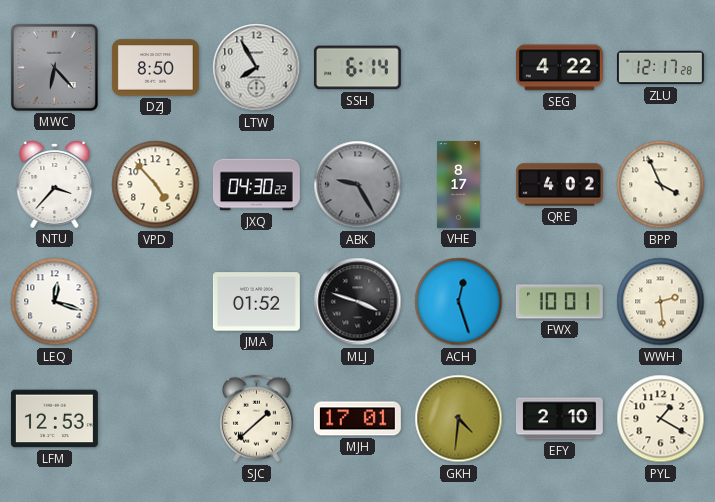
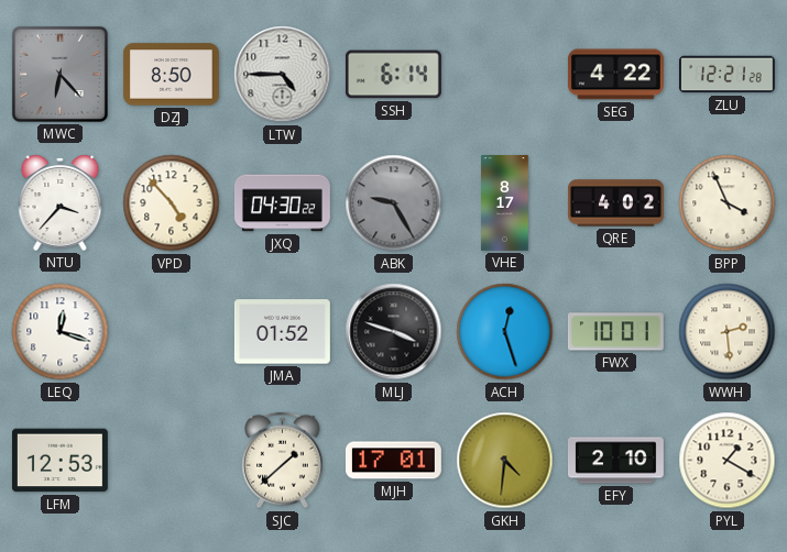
LTW: 7:55 -> 4:45 (283, 75)
ZLU: 12:17 -> 12:21 (726, 75)
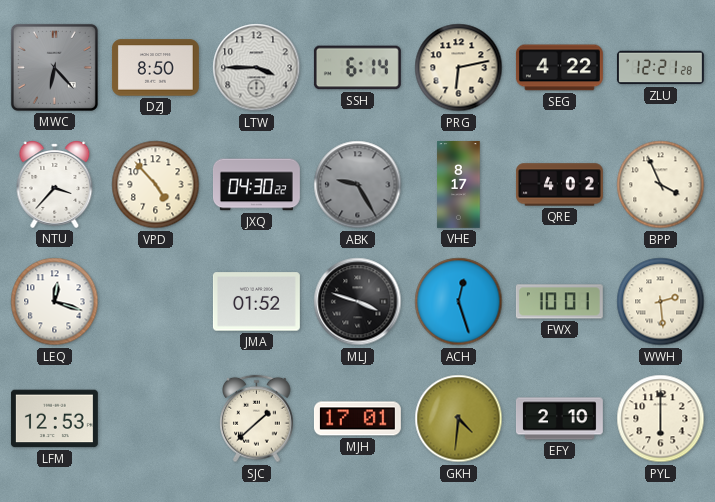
LTW: 4:45 -> 3:45 (257, 68)
PRG: none -> 6:13 (459, 68)
PYL: 1:20 -> 6:00 (661, 419)
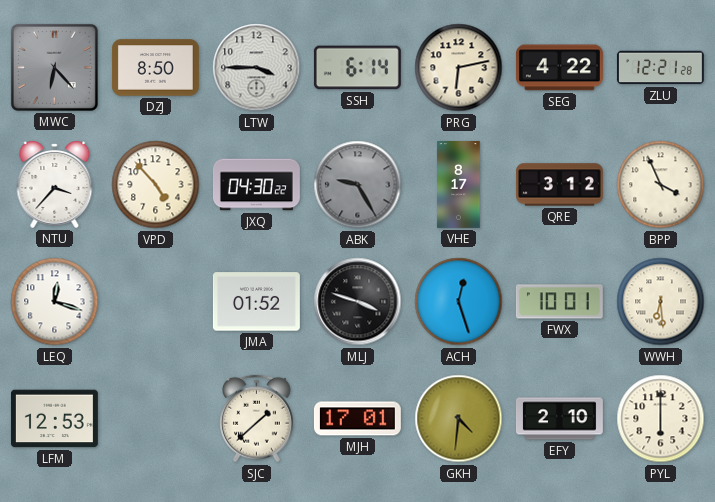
QRE: 4:02 -> 3:12 (560, 185)
WWH: 2:29 -> 6:29 (661, 302)
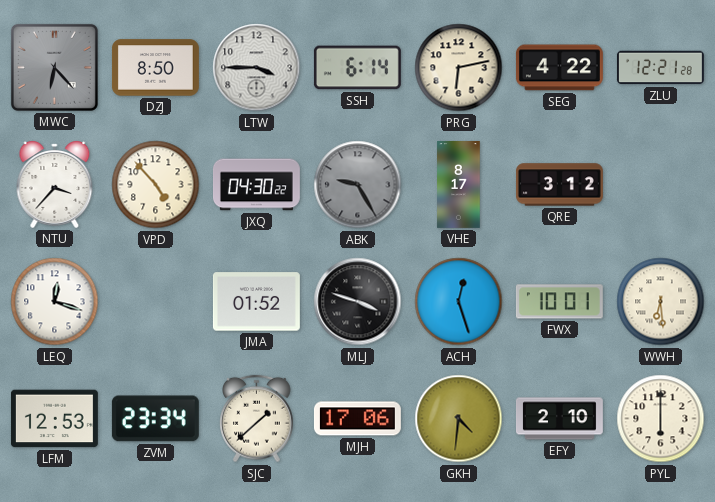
BPP: 3:56 -> none (661, 185)
ZVM: none -> 23:34 (155, 419)
MJH: 17:01 -> 17:06 (357, 419)
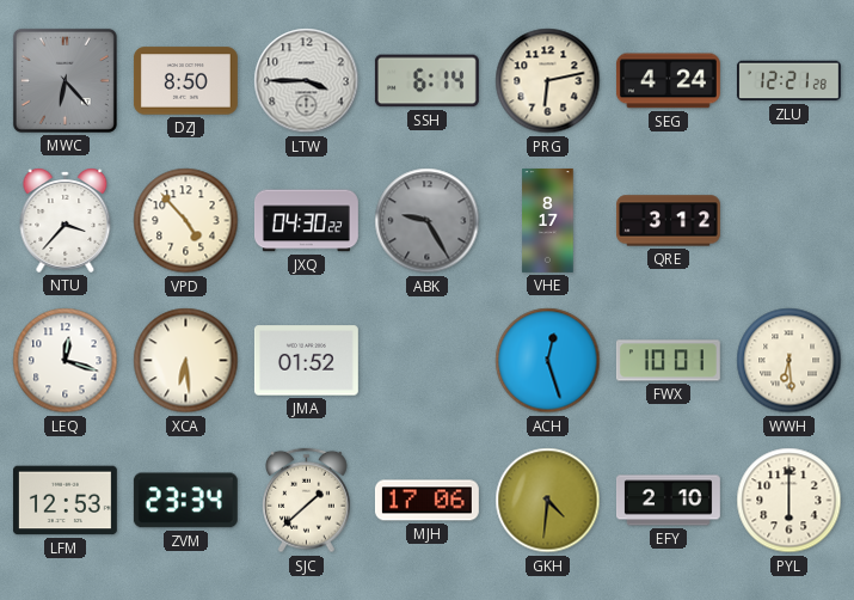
SEG: 4:22 -> 4:24 (668, 81)
XCA: none -> 6:29 (186, 361)
MLJ: 3:48 -> none (358, 302)
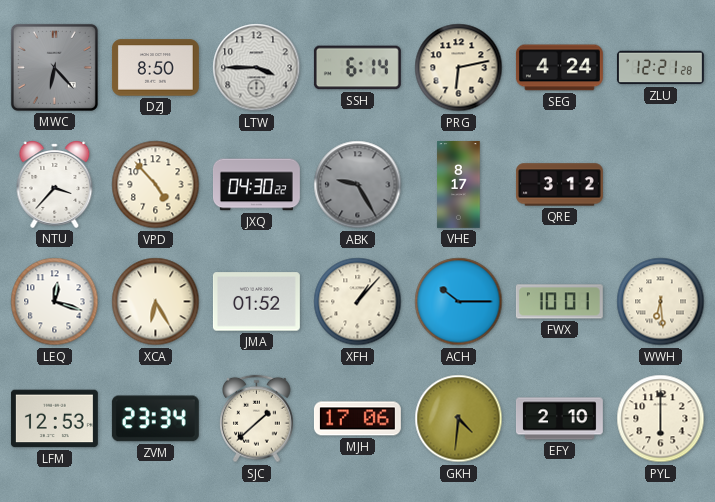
XCA: 6:29 -> 6:25 (156, 302)
XFH: none -> 1:07 (358, 302)
ACH: 12:27 -> 10:15 (459, 302)
